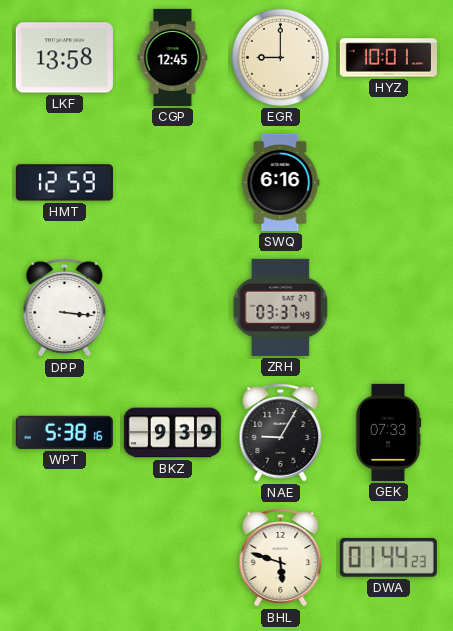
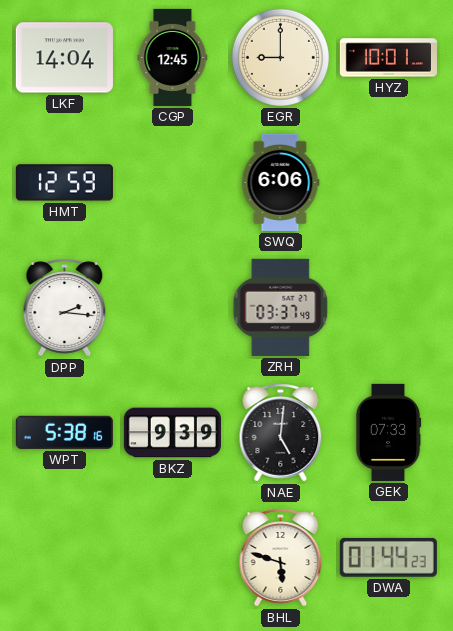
LKF: 13:58 -> 14:04 (64, 58)
SWQ: 6:16 -> 6:06 (280, 182)
DPP: 3:16 -> 2:16 (65, 308)
NAE: 9:05 -> 5:01 (281, 433)
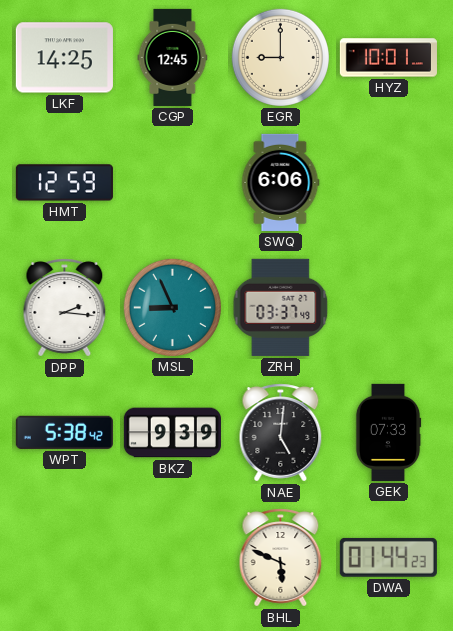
LKF: 14:04 -> 14:25 (64, 58)
MSL: none -> 8:56 (172, 307)
WPT: 5:38:16 -> 5:38:42 (64, 432)
BHL: 5:48 -> 5:49 (281, 558)
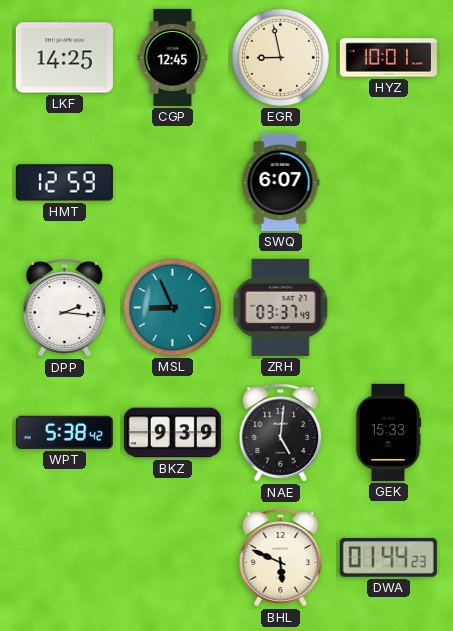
EGR: 9:00 -> 8:58 (280, 57)
SWQ: 6:06 -> 6:07 (280, 182)
GEK: 07:33 -> 15:33 (388, 432)
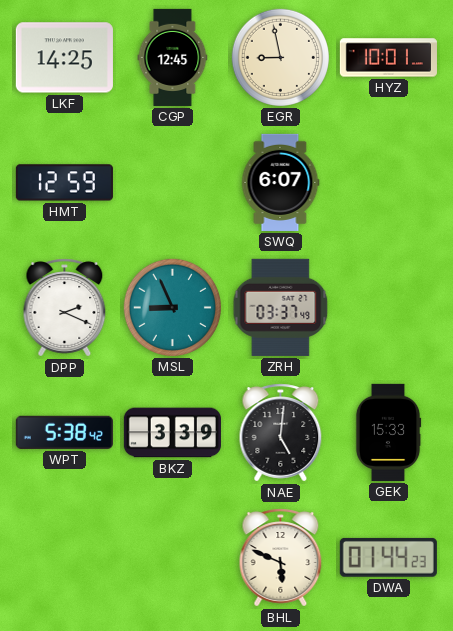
DPP: 2:16 -> 2:19 (65, 308)
BKZ: 9:39 -> 3:39 (172, 433)
